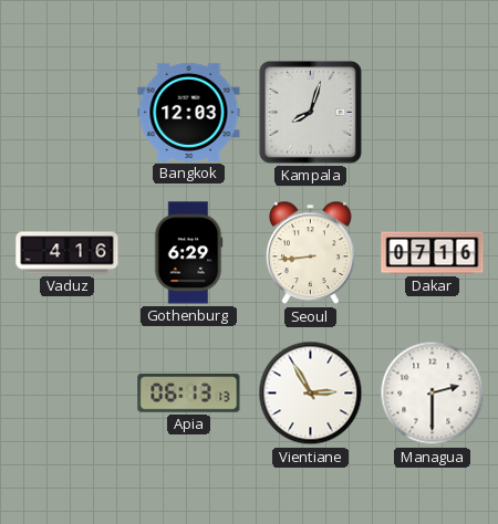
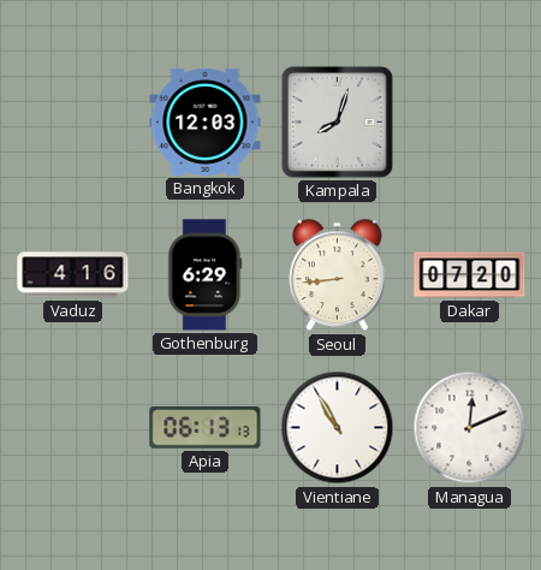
Dakar: 07:16 -> 07:20 (470, 275)
Vientiane: 2:55 -> 10:55 (338, 428)
Managua: 2:30 -> 12:11 (470, 428)
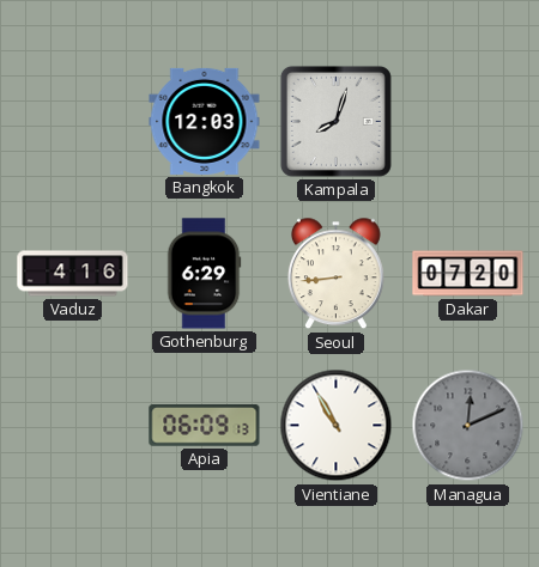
Apia: 06:13 -> 06:09 (205, 426)
Managua dial: white -> grey (468, 426)
